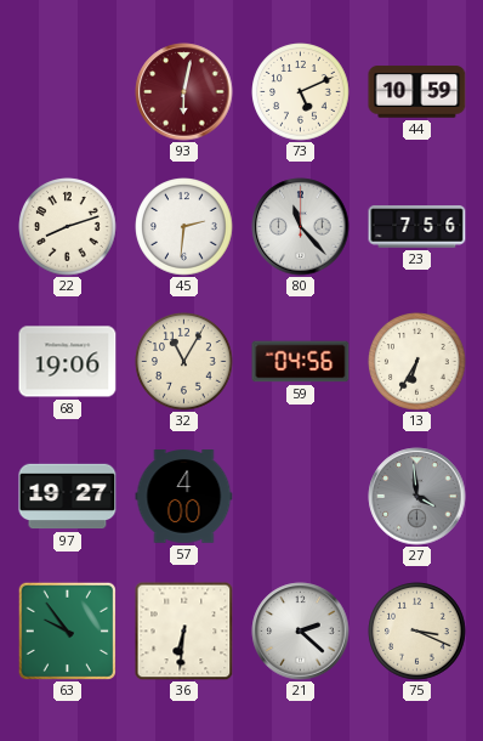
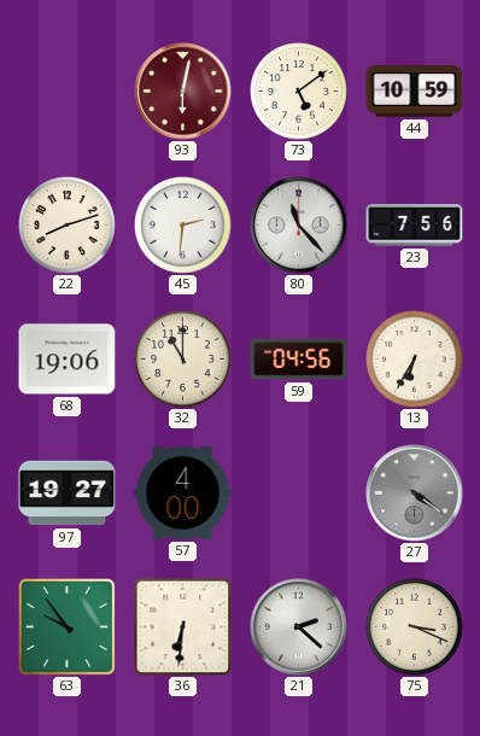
73: 5:11 -> 5:09 (299, 92)
32: 11:05 -> 11:00 (183, 360)
27: 3:59 -> 4:21 (415, 493)
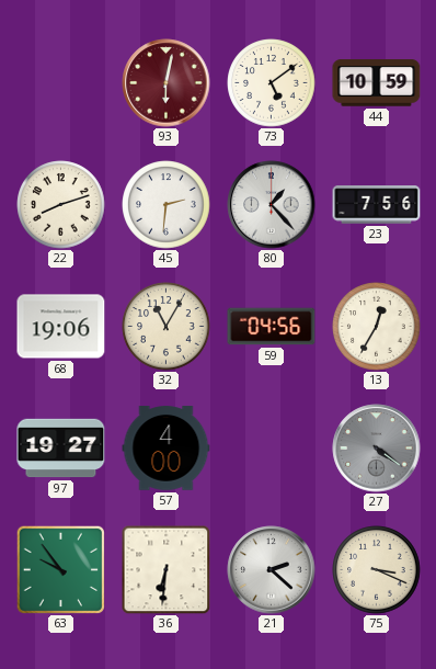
80: 11:23 -> 1:23 (272, 205)
32: 11:00 -> 11:05 (167, 327)
13: 6:35 -> 12:35 (377, 327)
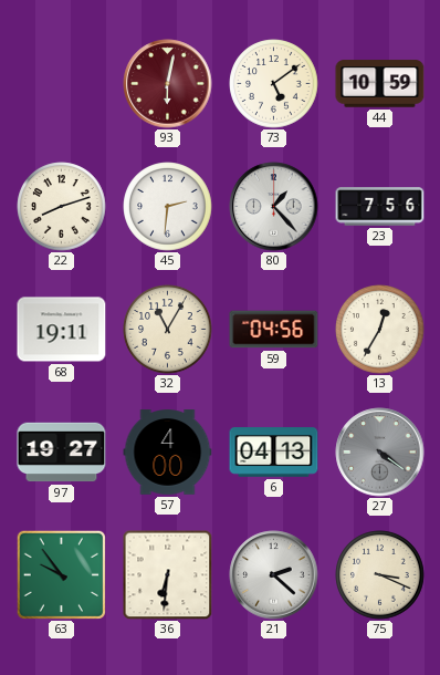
68: 19:06 -> 19:11 (62, 330)
6: none -> 04:13 (274, 453)
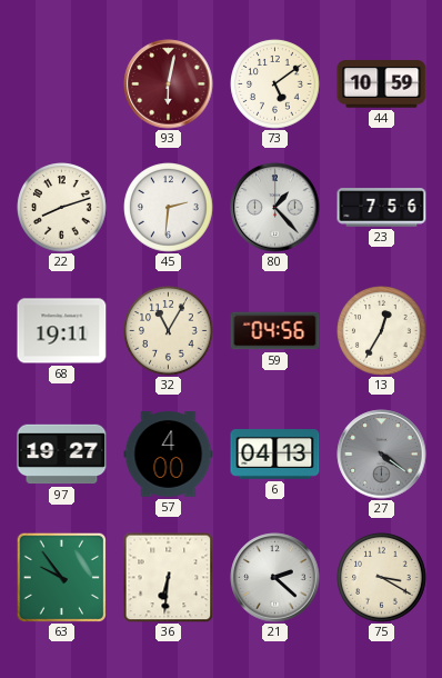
75: 3:19 -> 3:20 (382, 578)
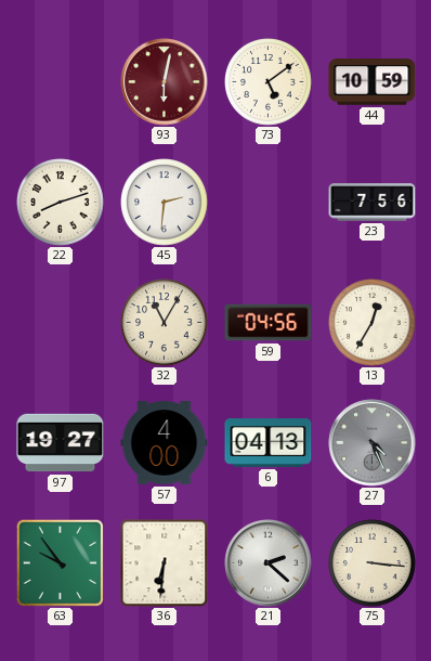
80: 1:23 -> none (275, 208)
68: 19:11 -> none (62, 331)
27: 4:21 -> 4:26 (373, 443)
75: 3:20 -> 3:16 (373, 563)
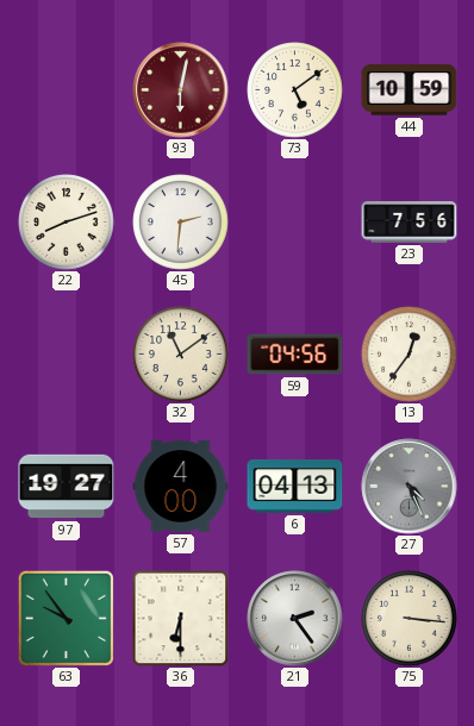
32: 11:05 -> 11:09 (181, 355)
13: 12:35 -> 12:36 (410, 355)
36: 6:31 -> 6:30 (180, 618)
21: 2:22 -> 2:24 (295, 619)
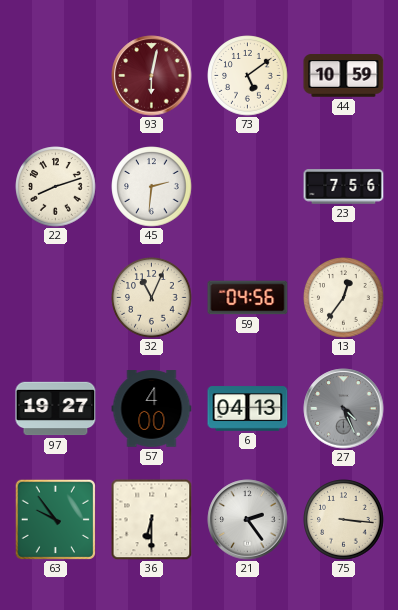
32: 11:09 -> 11:04 (152, 298)
